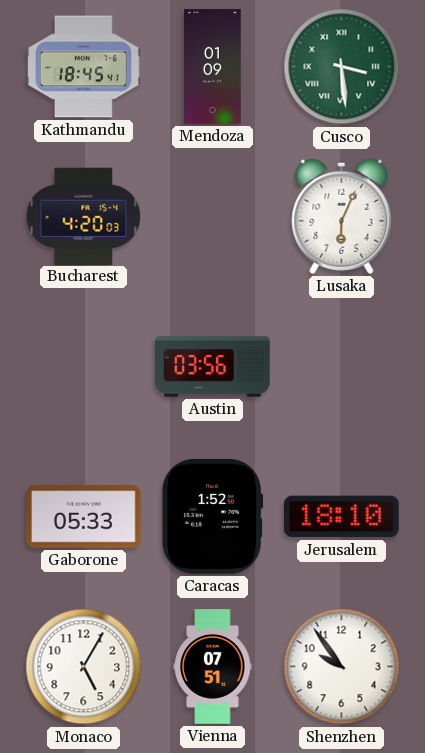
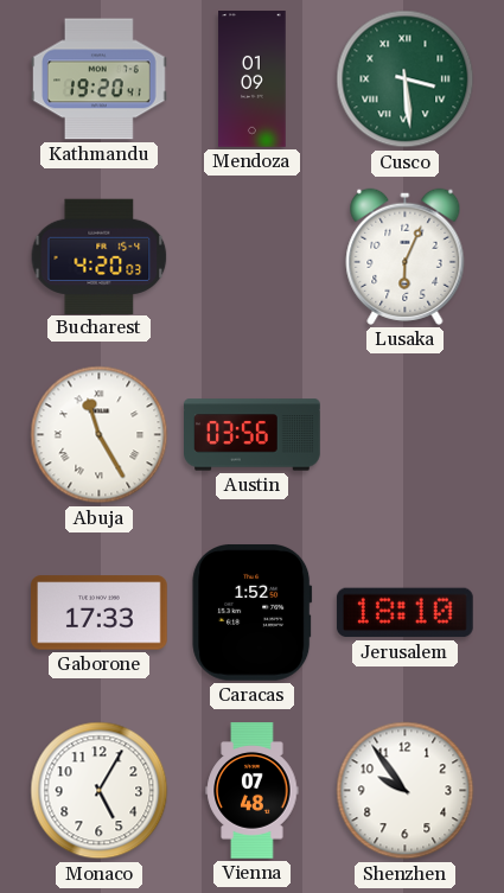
Kathmandu: 18:45 -> 19:20 (100, 79)
Abuja: none -> 11:25 (100, 435)
Gaborone: 05:33 -> 17:33 (100, 613)
Vienna: 07:51 -> 07:48 (253, 791)
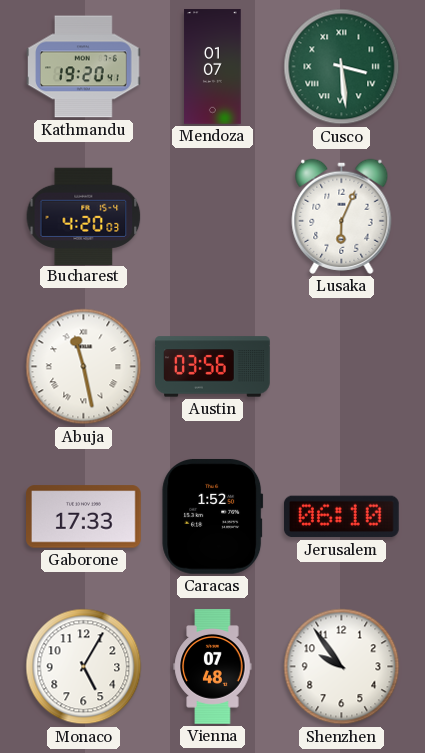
Mendoza: 01:09 -> 01:07 (213, 67)
Abuja: 11:25 -> 11:28 (84, 367)
Jerusalem: 18:10 -> 06:10 (341, 517)
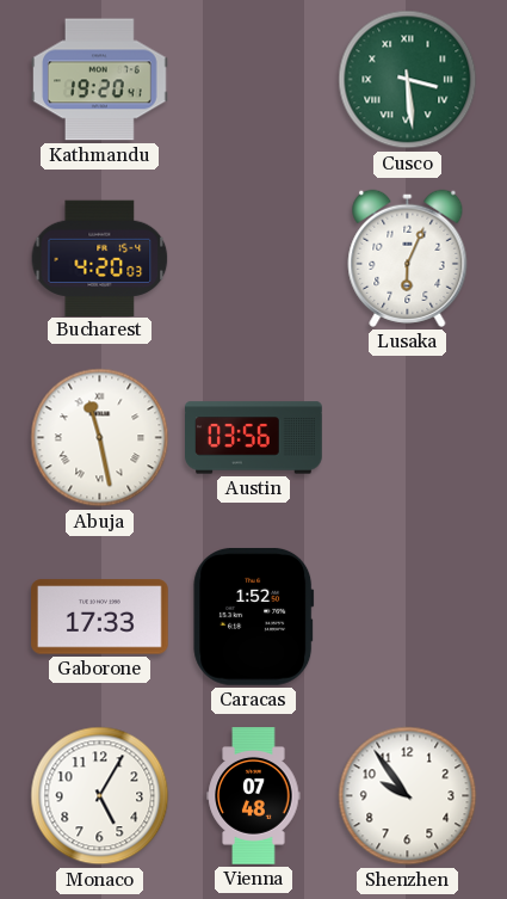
Mendoza: 01:07 -> none (213, 67)
Jerusalem: 06:10 -> none (341, 517)
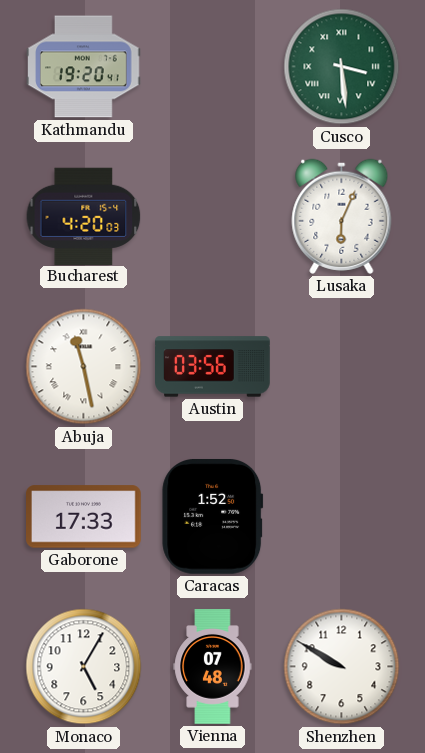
Shenzhen: 9:54 -> 9:50 (342, 667)
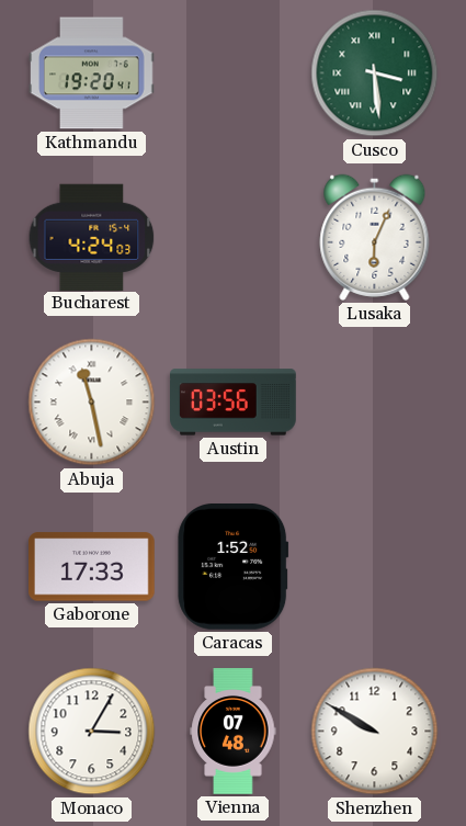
Bucharest: 4:20 -> 4:24 (92, 237)
Monaco: 5:05 -> 3:05 (92, 732)
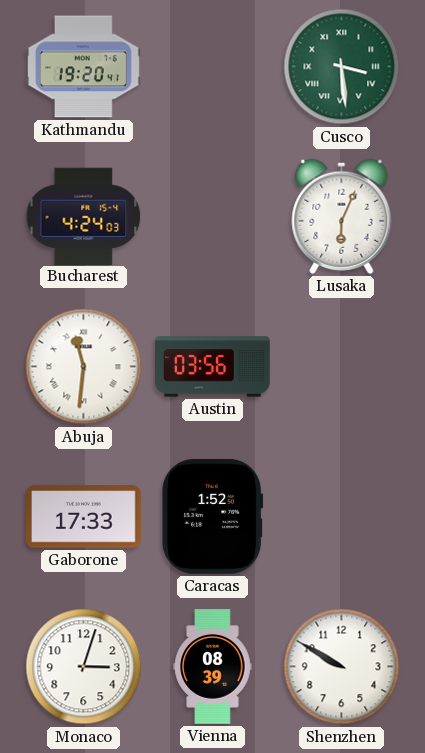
Abuja: 11:28 -> 11:31 (84, 367)
Monaco: 3:05 -> 3:03 (84, 667)
Vienna: 07:48 -> 08:39 (213, 667)
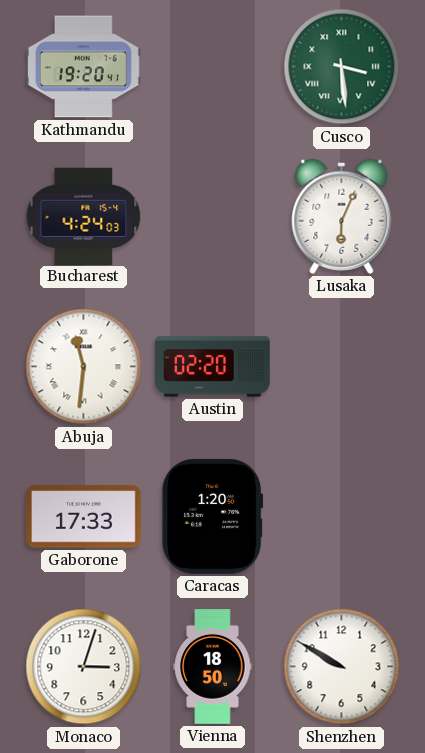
Austin: 03:56 -> 02:20 (213, 367)
Caracas: 1:52 -> 1:20 (213, 516)
Vienna: 08:39 -> 18:50 (213, 667)
